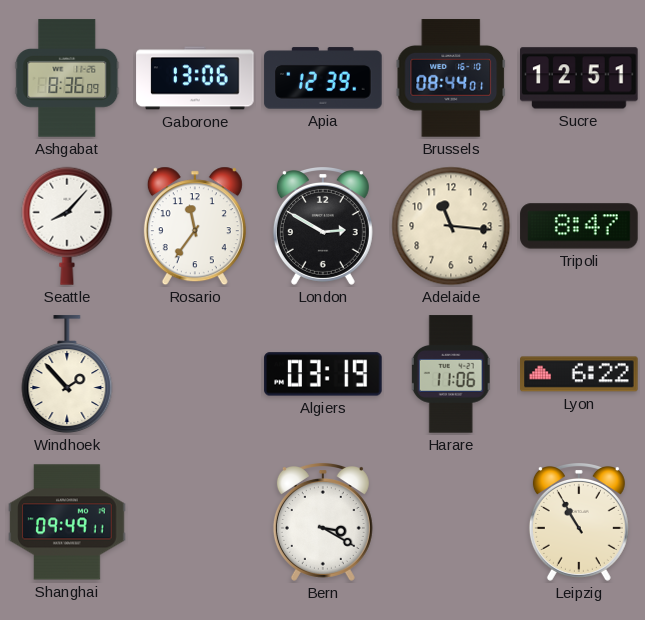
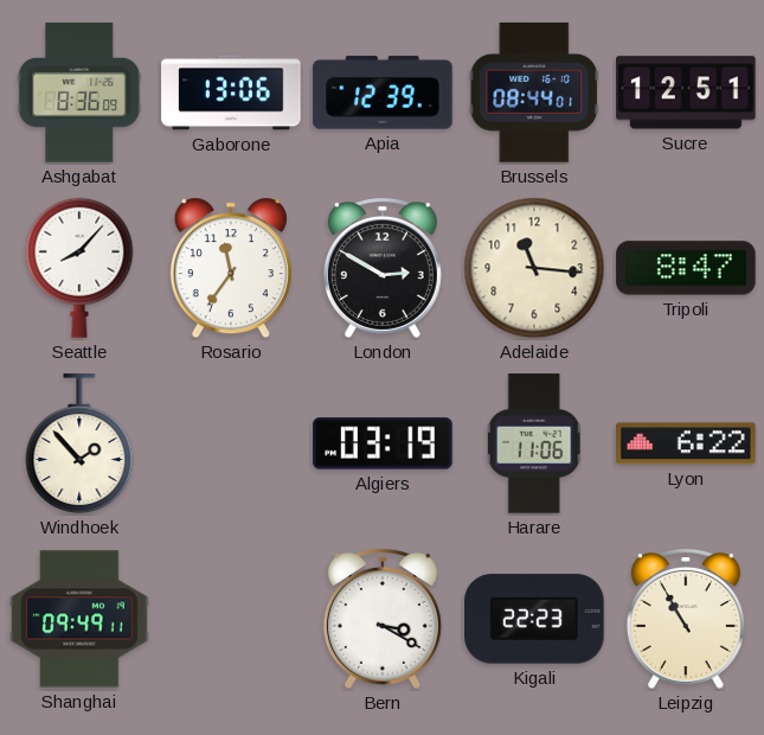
Kigali: none -> 22:23 (534, 619)
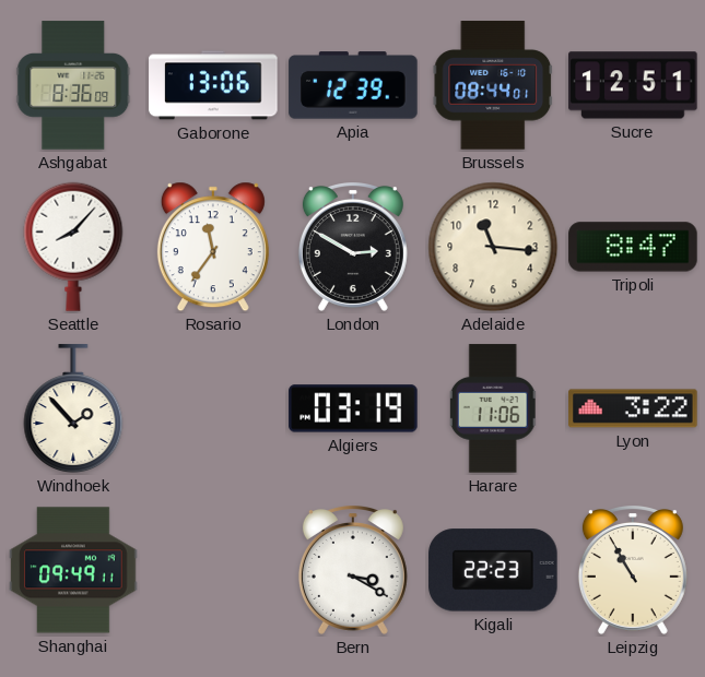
Lyon: 6:22 -> 3:22 (633, 408)
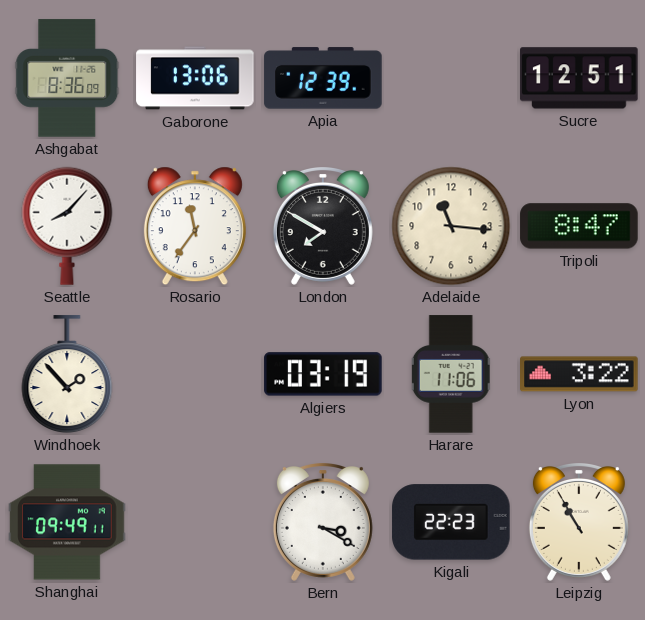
Brussels: 08:44 -> none (493, 85)
London: 2:50 -> 7:50 (323, 227)
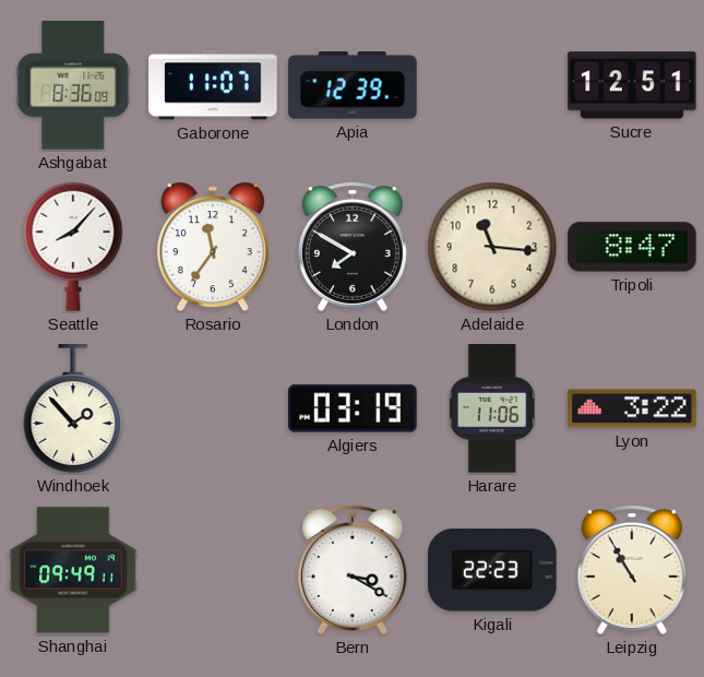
Gaborone: 13:06 -> 11:07 (213, 85)
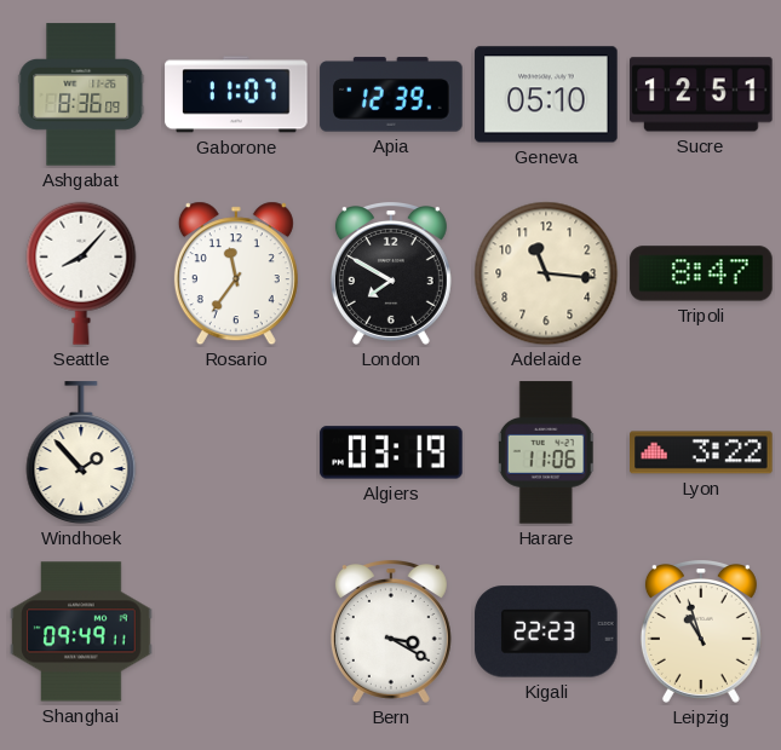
Geneva: none -> 05:10 (546, 94)
Leipzig: 10:55 -> 10:57 (701, 633)
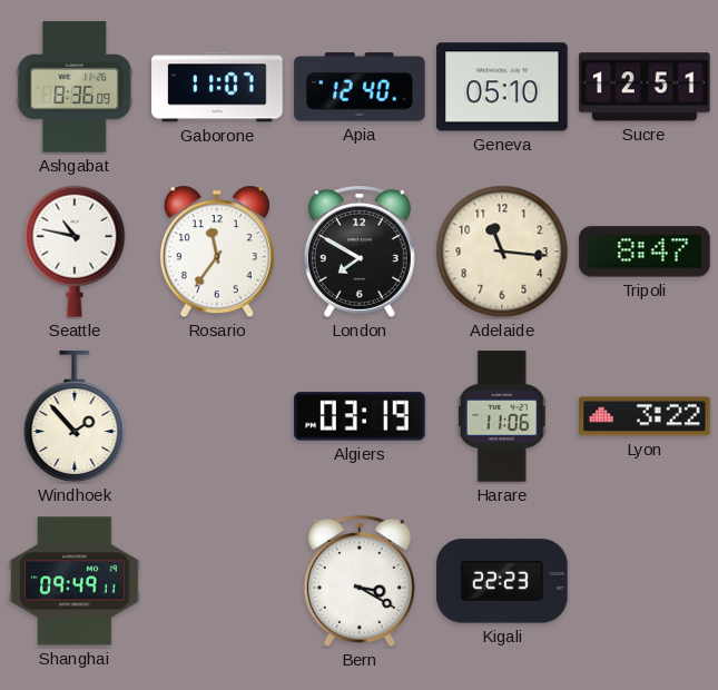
Apia: 12:39 -> 12:40 (360, 87)
Seattle: 8:07 -> 10:47 (75, 252)
Leipzig: 10:57 -> none (701, 633)
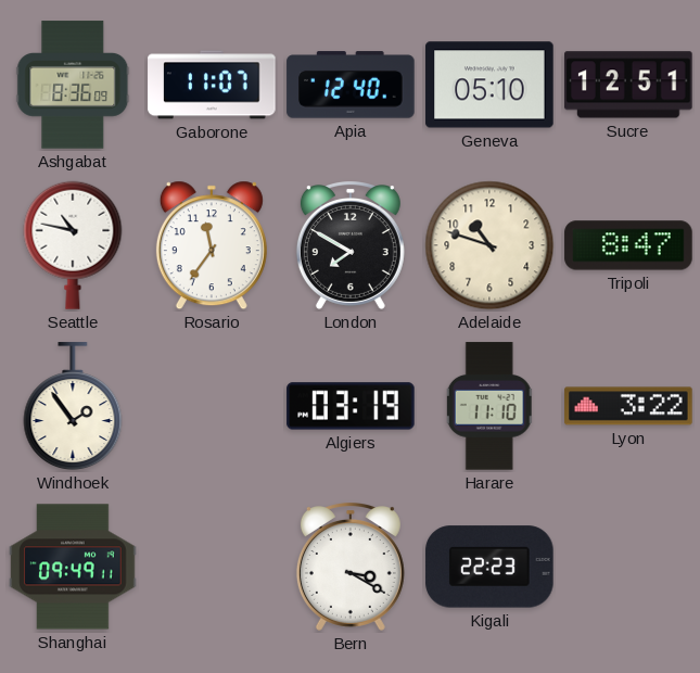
Adelaide: 11:16 -> 10:48 (489, 245)
Windhoek: 1:53 -> 1:54 (73, 407)
Harare: 11:06 -> 11:10 (489, 406)
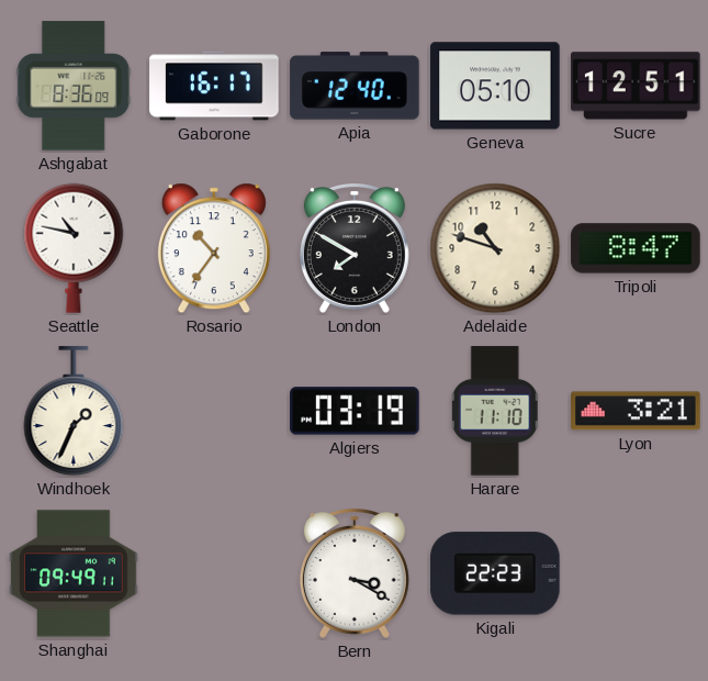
Gaborone: 11:07 -> 16:17 (214, 86)
Rosario: 11:36 -> 10:36 (214, 248)
Windhoek: 1:54 -> 1:34 (74, 412)
Lyon: 3:22 -> 3:21 (636, 411)
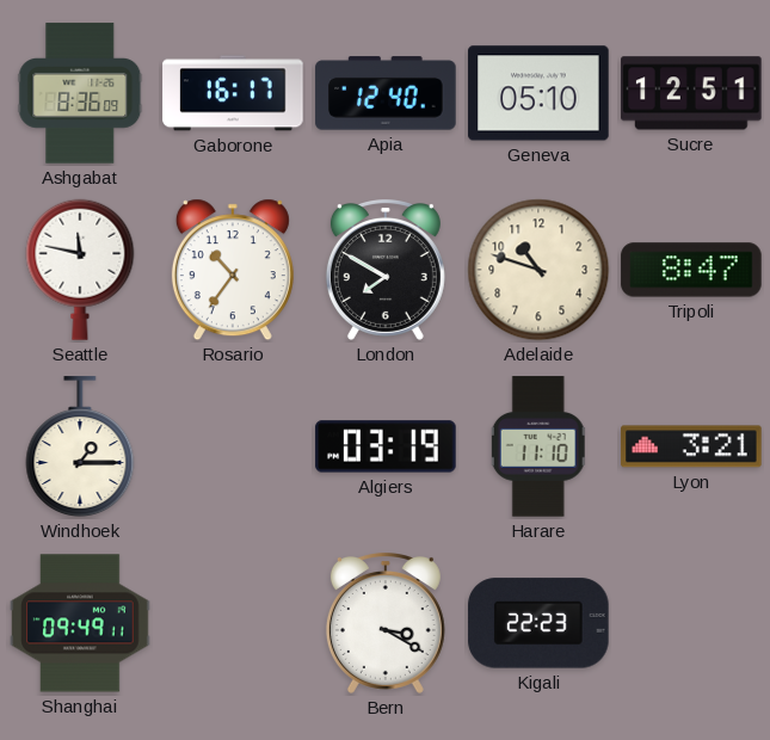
Seattle: 10:47 -> 11:47 (80, 270)
Windhoek: 1:34 -> 1:15 (80, 448)
